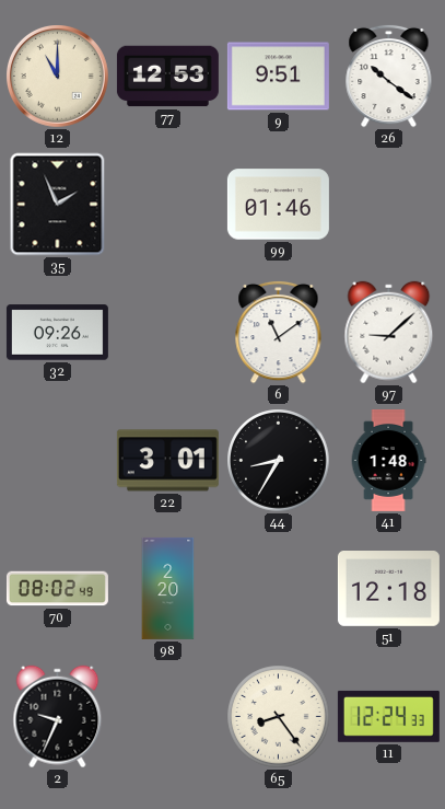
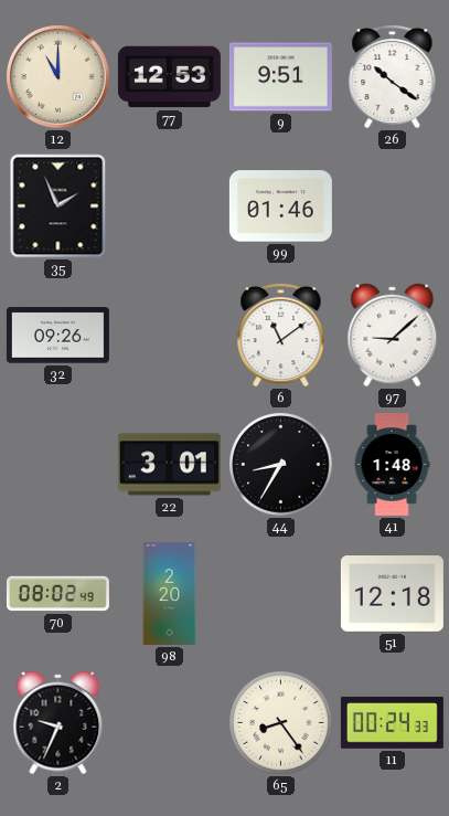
11: 12:24 -> 00:24 (392, 722)
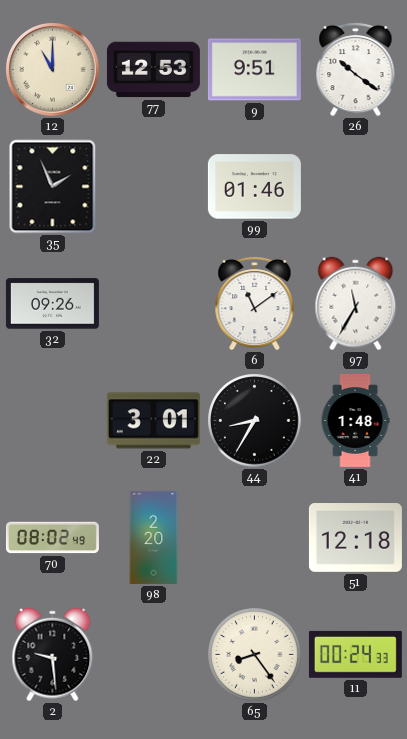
97: 9:08 -> 11:35 (356, 304)
2: 9:34 -> 9:29 (53, 655)
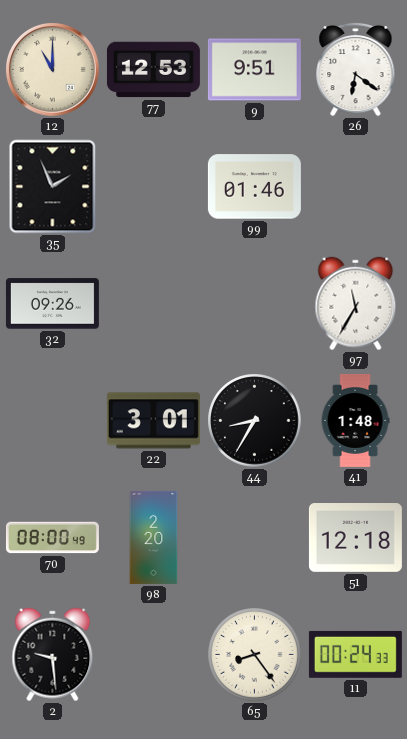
26: 10:21 -> 6:21 (356, 69)
6: 11:09 -> none (255, 303)
70: 08:02 -> 08:00 (52, 538)
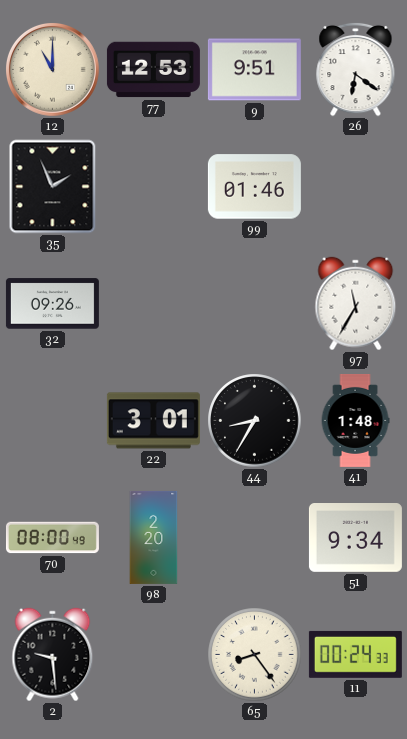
51: 12:18 -> 9:34 (355, 538)
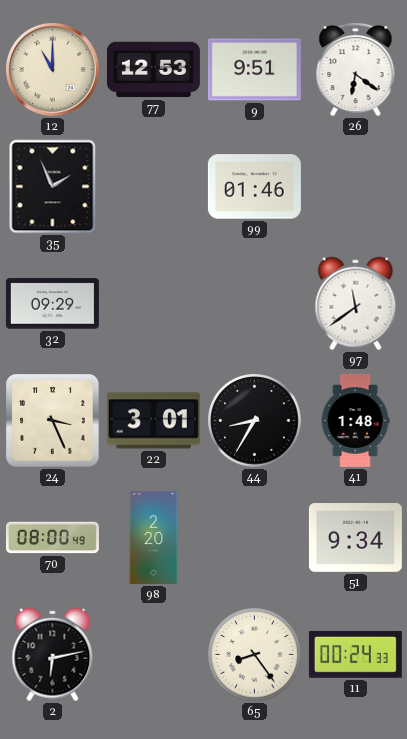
32: 09:26 -> 09:29 (52, 304)
97: 11:35 -> 11:39 (356, 304)
24: none -> 3:26 (53, 421)
2: 9:29 -> 6:13 (53, 655)
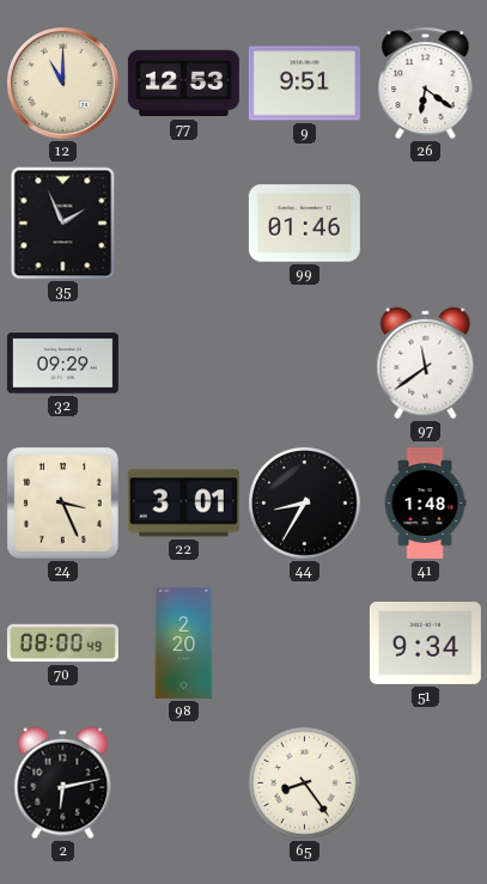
11: 00:24 -> none (355, 654)
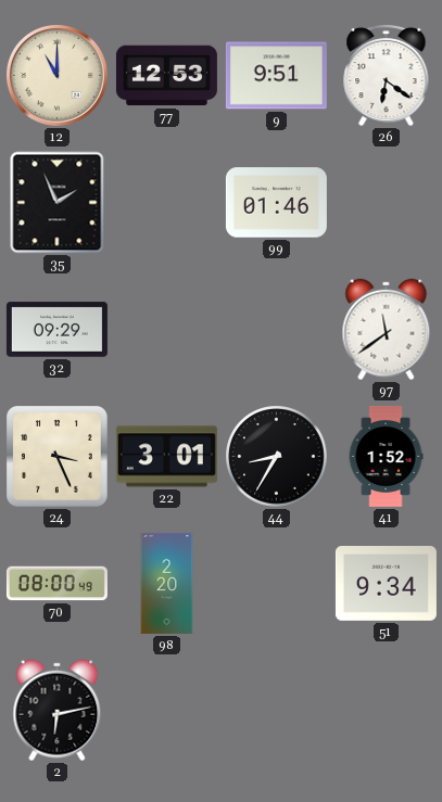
41: 1:48 -> 1:52 (386, 456)
65: 8:24 -> none (305, 784)
